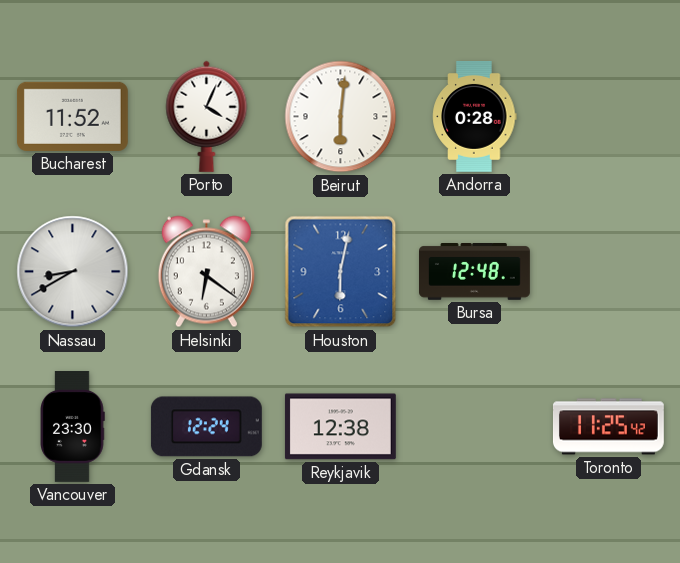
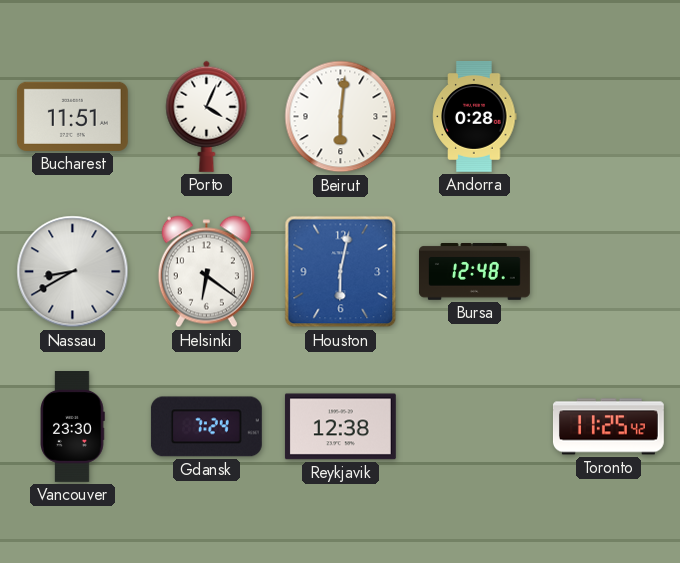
Bucharest: 11:52 -> 11:51 (72, 116)
Gdansk: 12:24 -> 7:24 (206, 427)
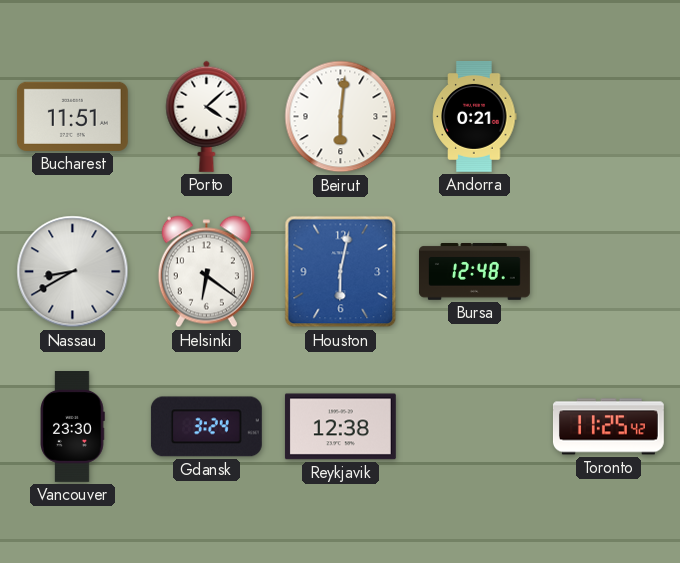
Porto: 4:04 -> 4:08 (207, 116)
Andorra: 0:28 -> 0:21 (475, 116)
Gdansk: 7:24 -> 3:24 (206, 427)
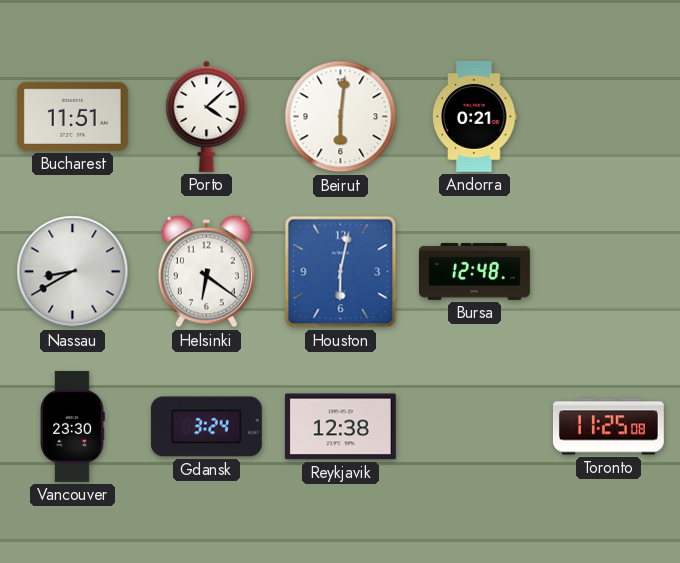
Toronto: 11:25:42 -> 11:25:08 (609, 427)
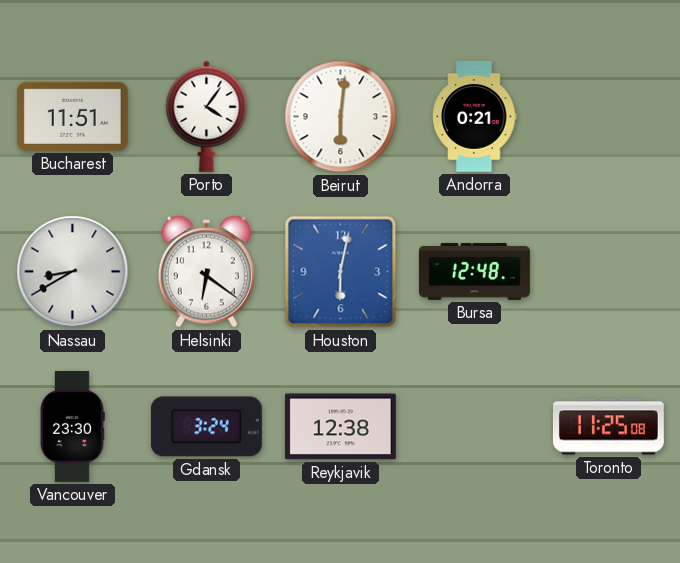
Porto: 4:08 -> 4:06 (207, 116)
